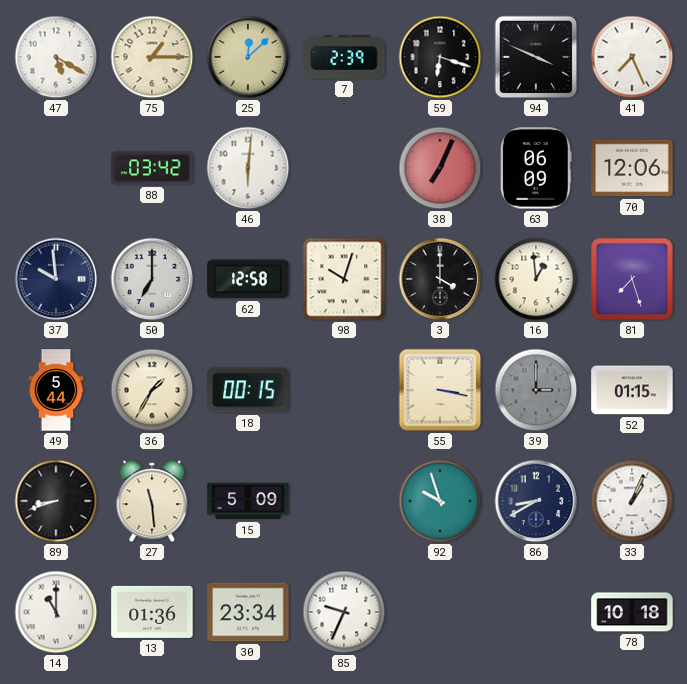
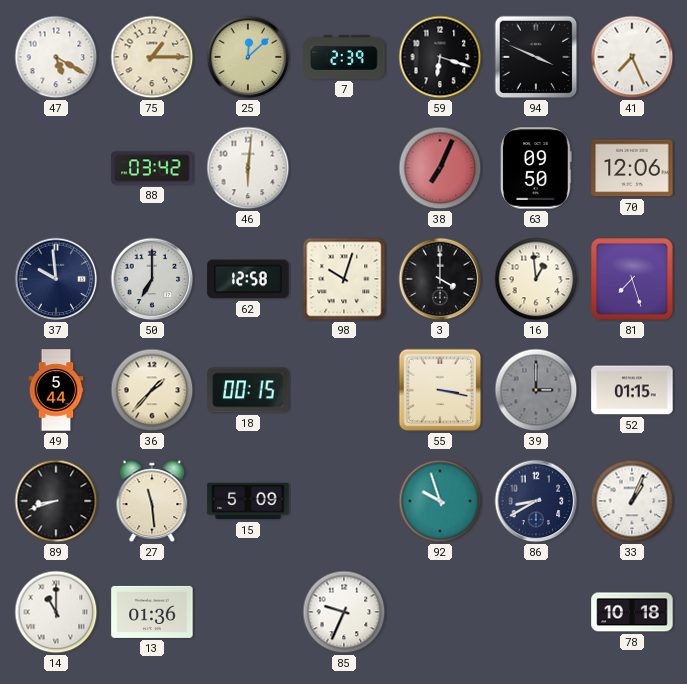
63: 06:09 -> 09:50 (537, 168)
36: 1:35 -> 1:37 (152, 390)
30: 23:34 -> none (248, 612)
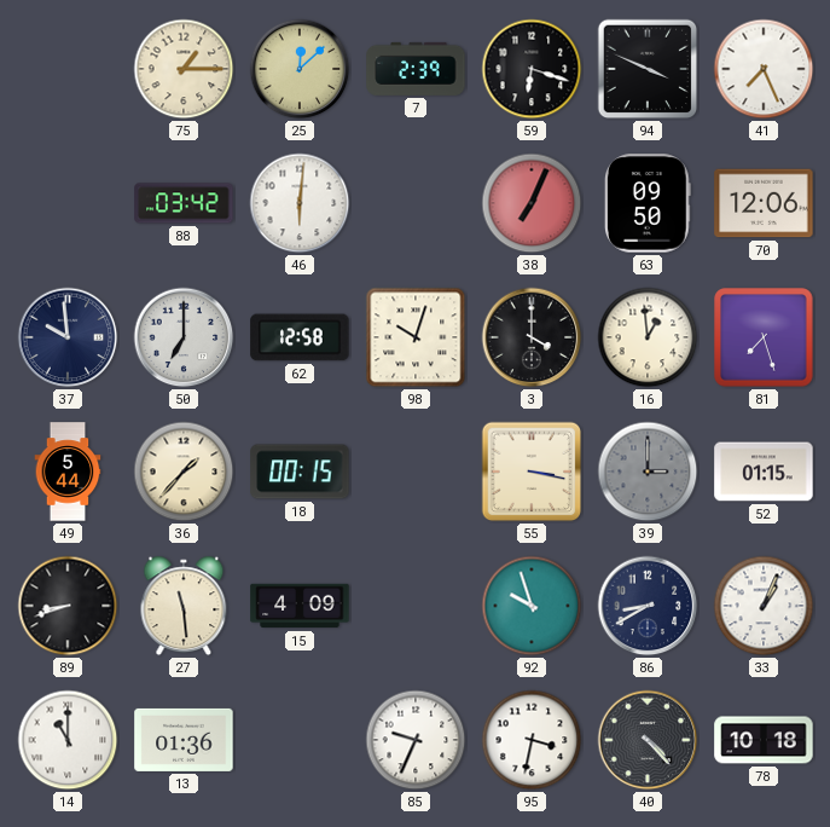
47: 5:20 -> none (56, 57)
15: 5:09 -> 4:09 (300, 606)
95: none -> 3:32 (532, 740)
40: none -> 4:23 (648, 740)
